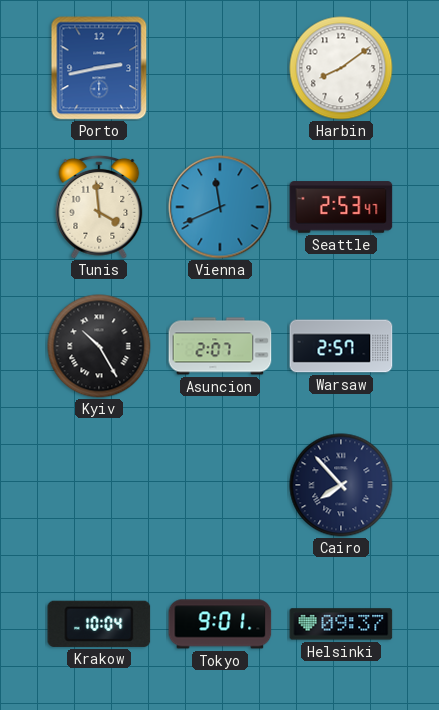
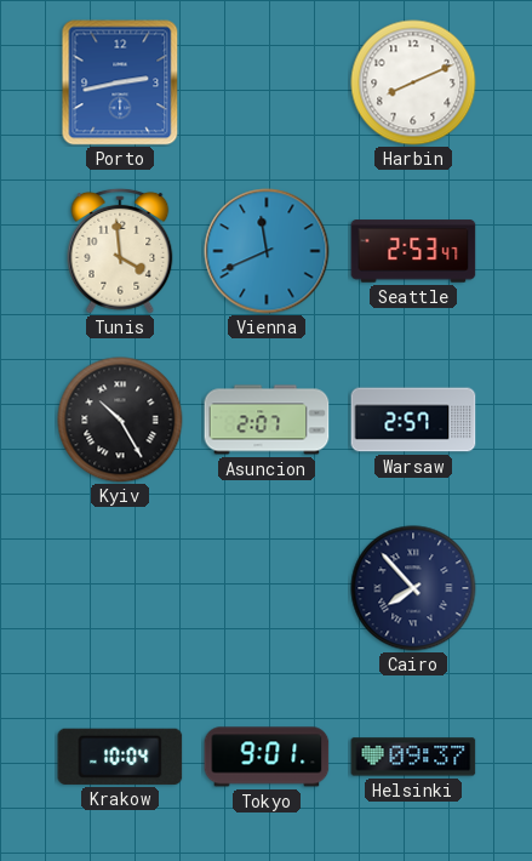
Harbin: 8:09 -> 8:11 (413, 82)
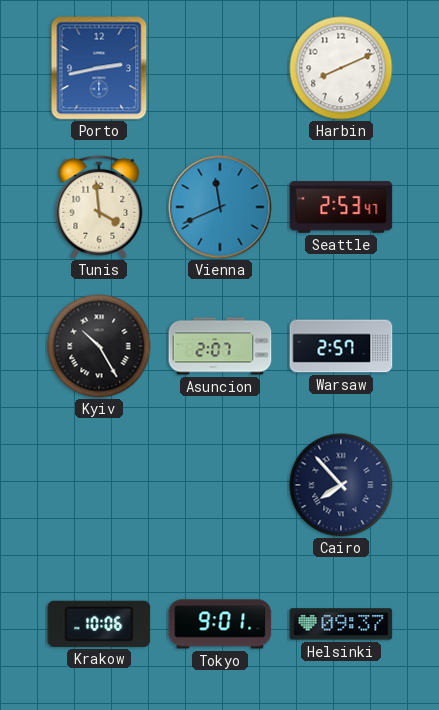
Krakow: 10:04 -> 10:06 (99, 624)
